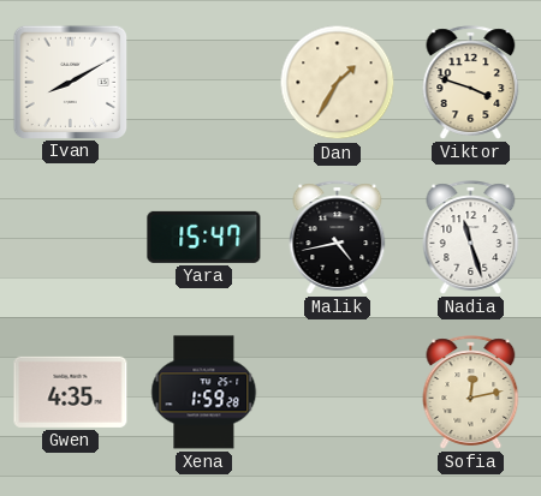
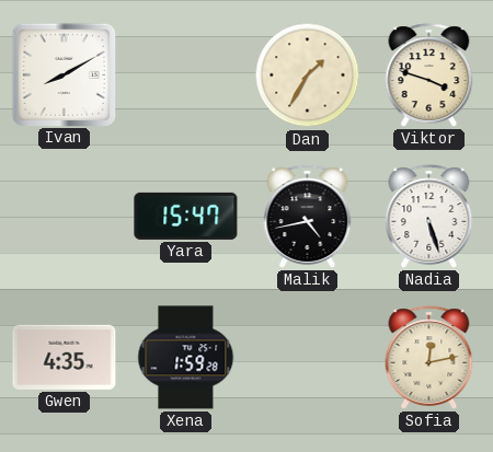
Nadia: 11:27 -> 5:27 (429, 217)
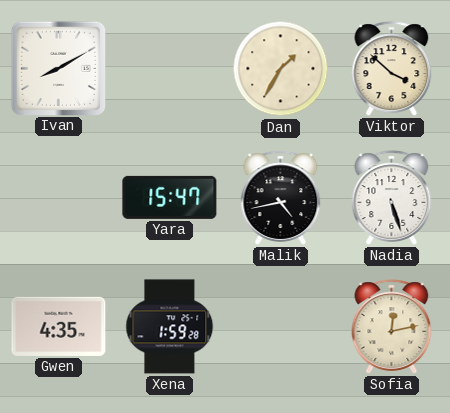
Viktor: 3:48 -> 3:52 (392, 69)
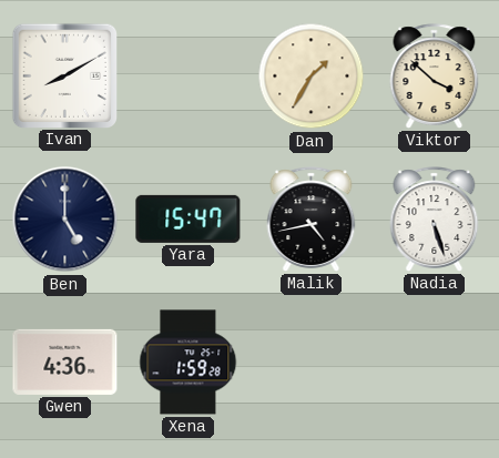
Ben: none -> 5:00 (65, 220)
Gwen: 4:35 -> 4:36 (65, 362)
Sofia: 12:13 -> none (392, 327)
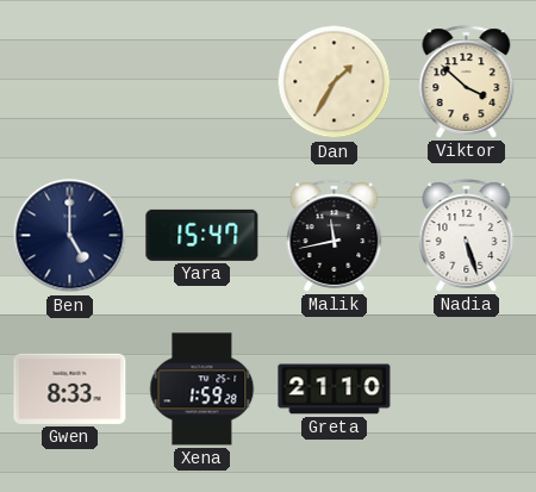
Ivan: 8:10 -> none (64, 75)
Malik: 4:43 -> 11:43 (335, 236)
Gwen: 4:36 -> 8:33 (70, 388)
Greta: none -> 21:10 (335, 390)
